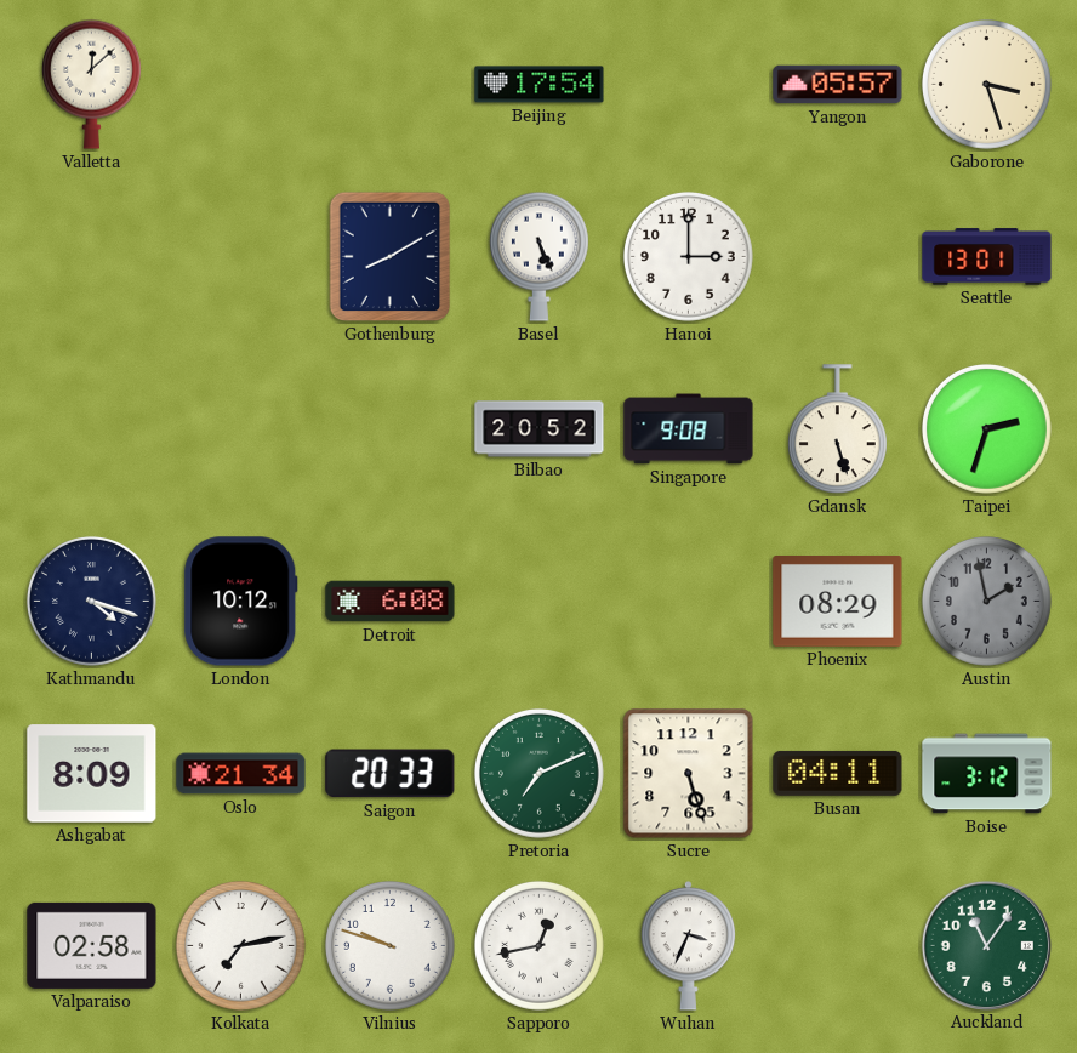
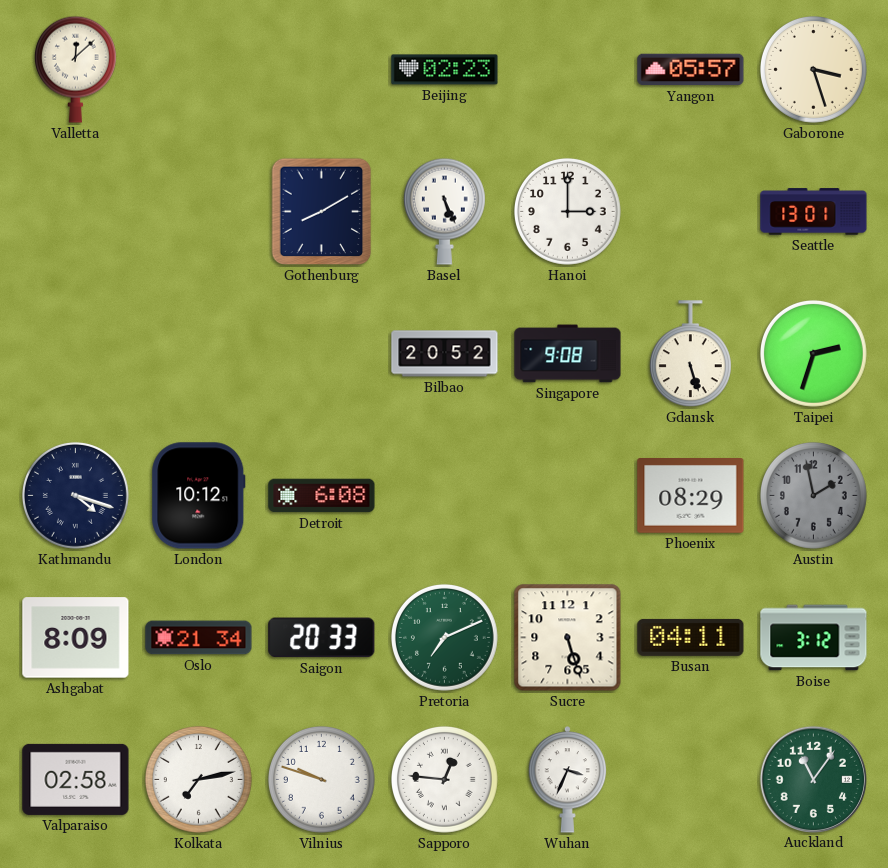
Beijing: 17:54 -> 02:23 (445, 70)
Sapporo: 12:43 -> 12:46 (444, 779)
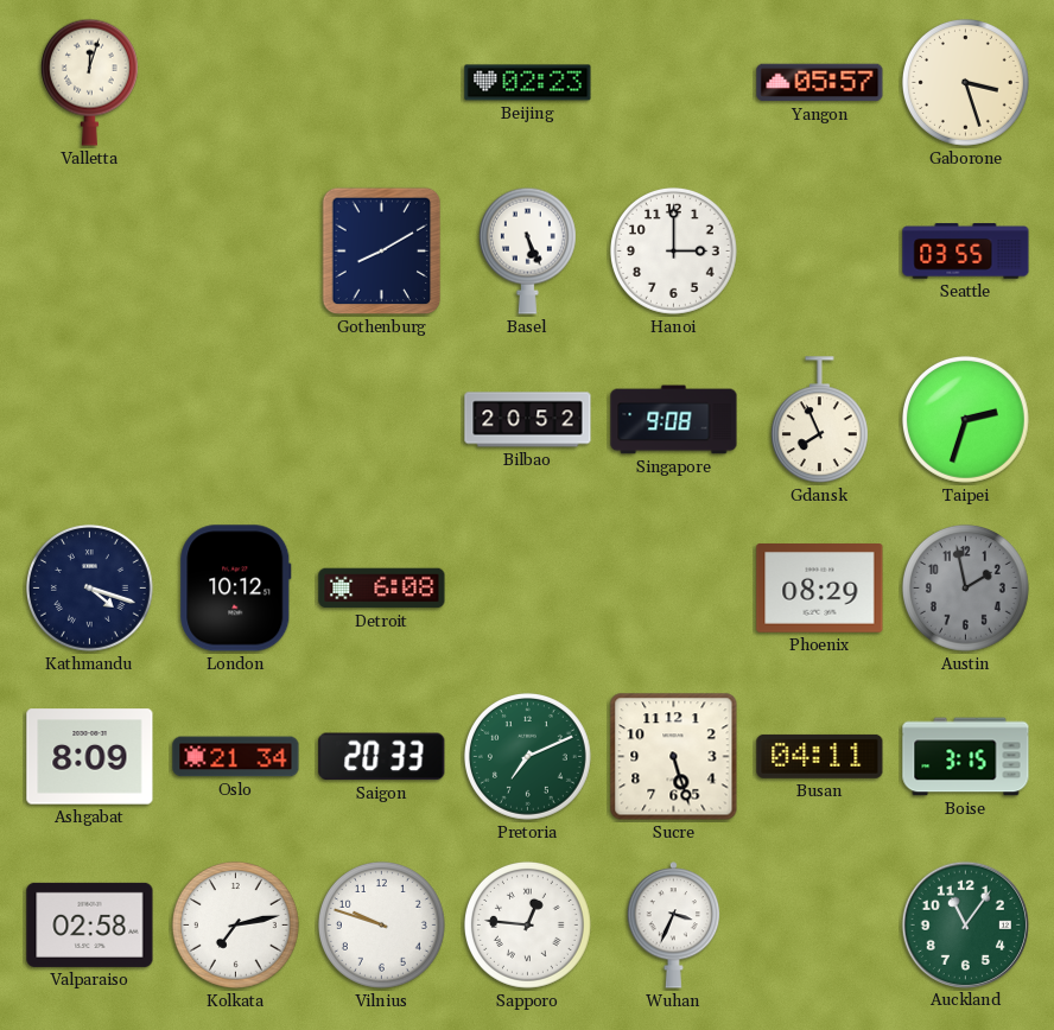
Valletta: 12:08 -> 12:03 (89, 82)
Seattle: 13:01 -> 03:55 (966, 252)
Gdansk: 5:27 -> 7:56 (819, 420)
Boise: 3:12 -> 3:15 (966, 757)
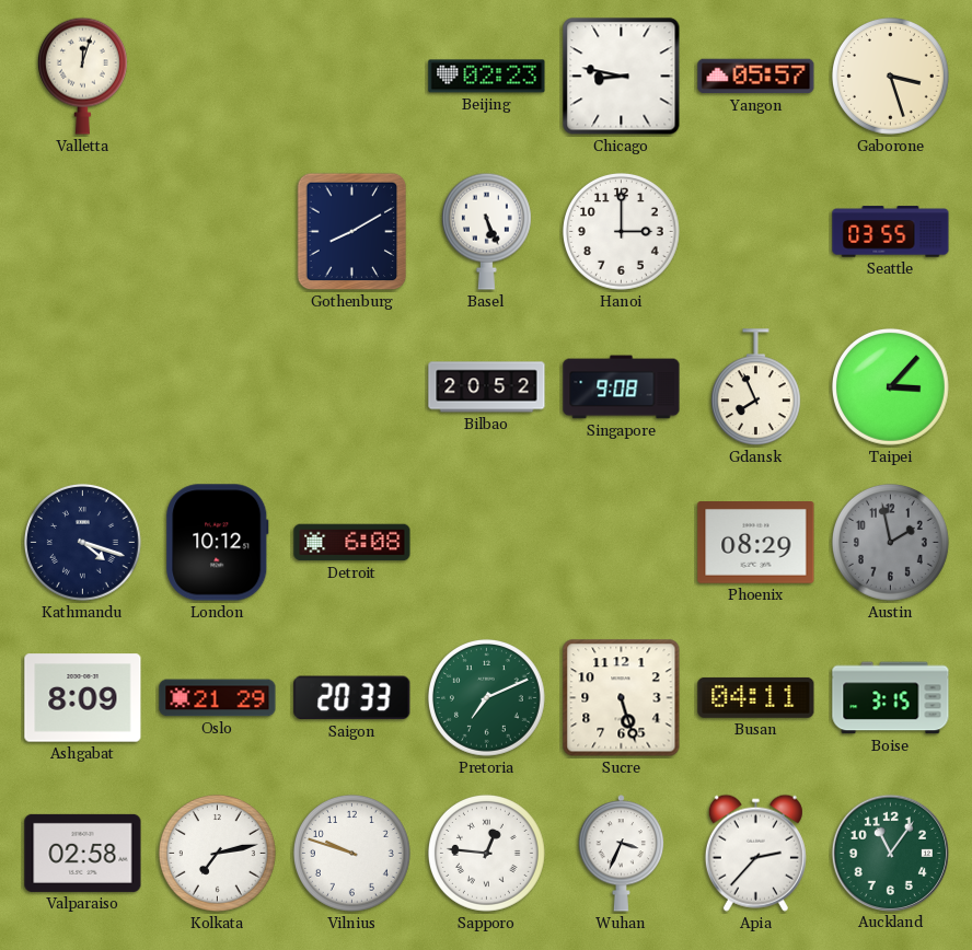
Chicago: none -> 8:47 (622, 77)
Taipei: 2:33 -> 3:07 (890, 386)
Oslo: 21:34 -> 21:29 (218, 698)
Apia: none -> 2:37 (755, 853)
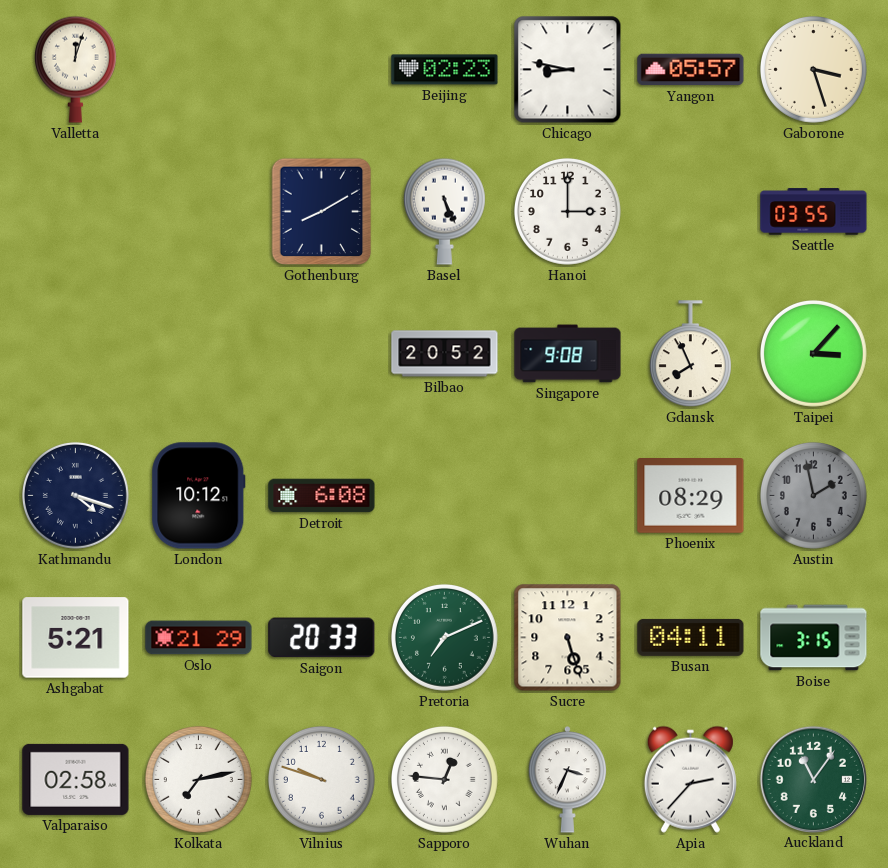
Ashgabat: 8:09 -> 5:21 (76, 638)
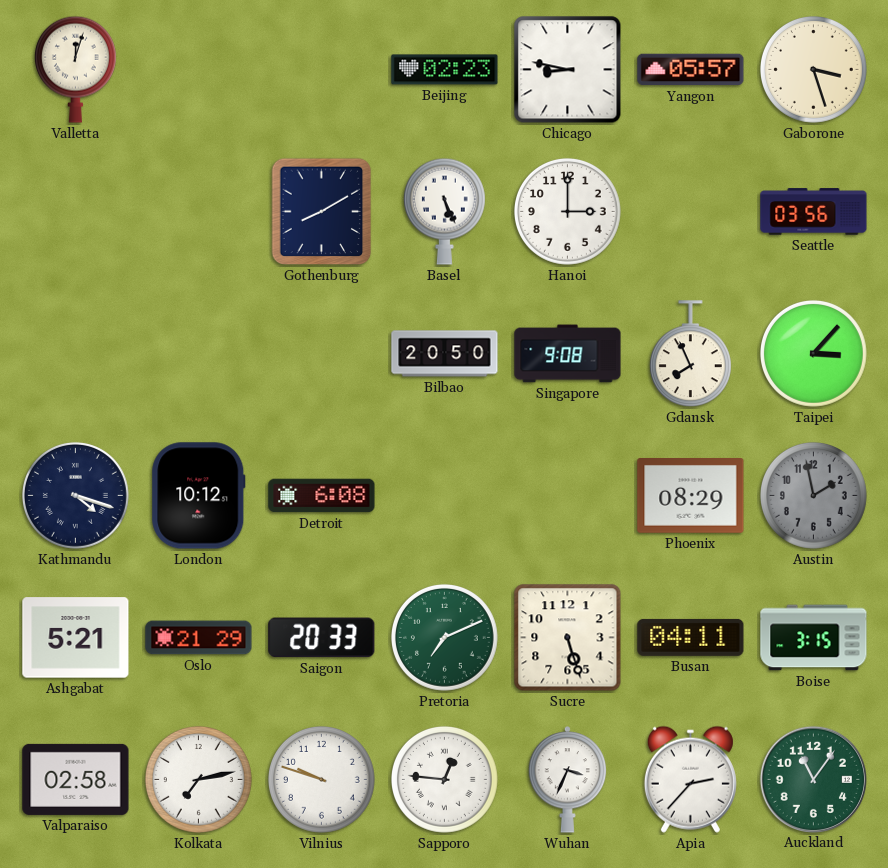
Seattle: 03:55 -> 03:56 (814, 212)
Bilbao: 20:52 -> 20:50 (445, 354)
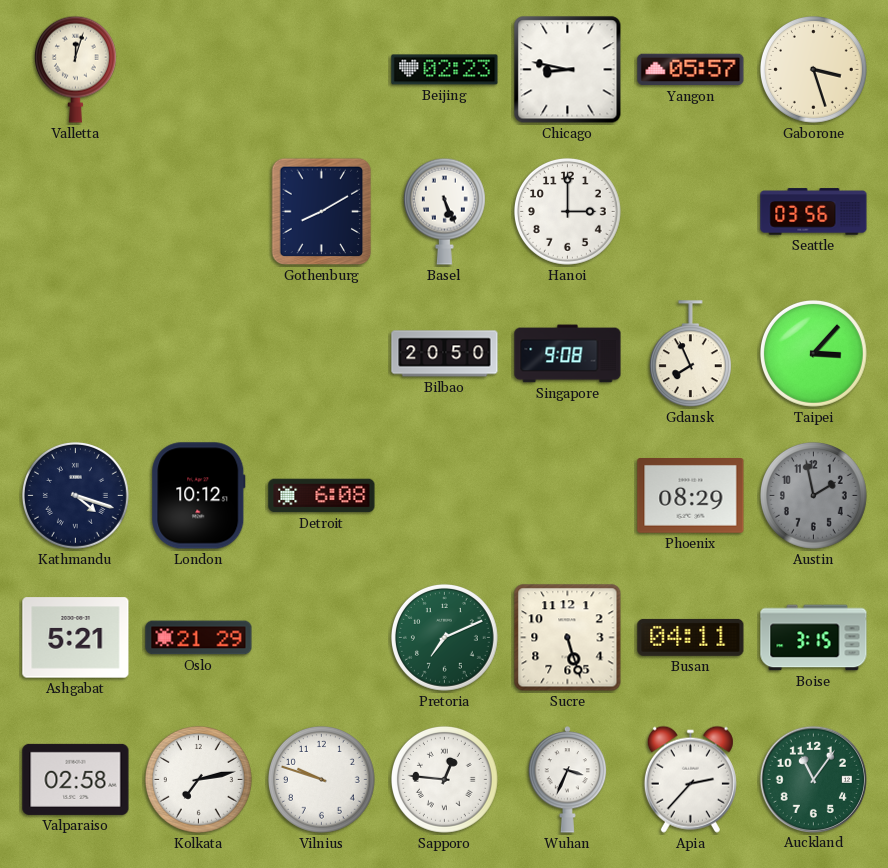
Saigon: 20:33 -> none (322, 638)
